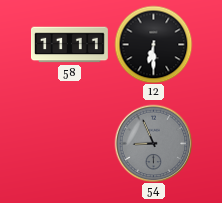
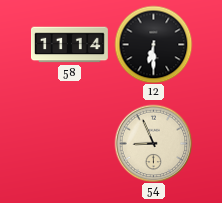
58: 11:11 -> 11:14 (70, 45)
54 dial: grey -> cream (153, 143)
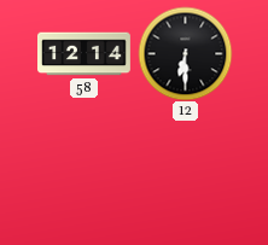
58: 11:14 -> 12:14 (85, 54)
54: 8:56 -> none (153, 143)
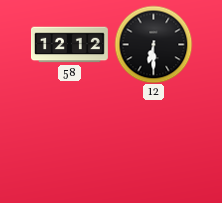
58: 12:14 -> 12:12 (70, 45)
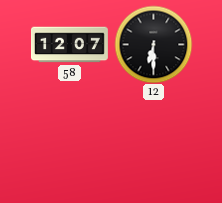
58: 12:12 -> 12:07 (70, 45)
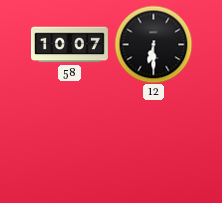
58: 12:07 -> 10:07 (70, 45)
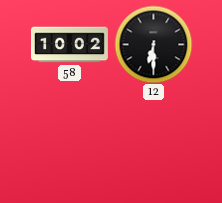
58: 10:07 -> 10:02 (70, 45)
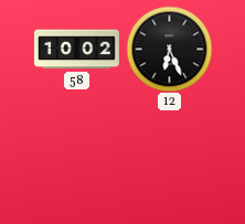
12: 6:30 -> 6:26 (169, 49)
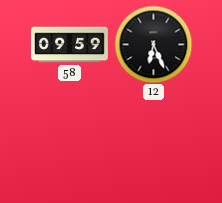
58: 10:02 -> 09:59 (70, 45)
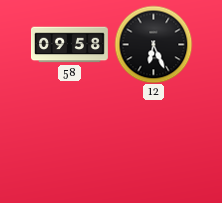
58: 09:59 -> 09:58 (70, 45)
